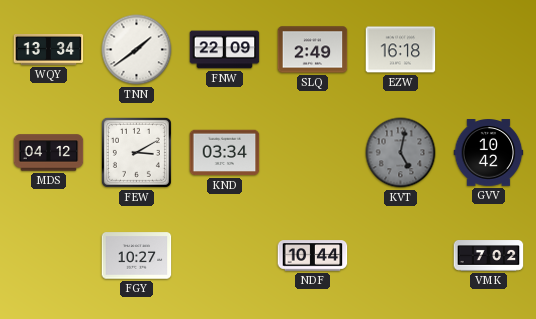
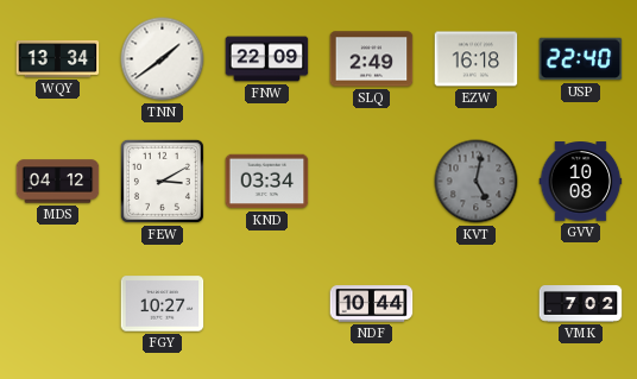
USP: none -> 22:40 (581, 59)
GVV: 10:42 -> 10:08 (581, 182)
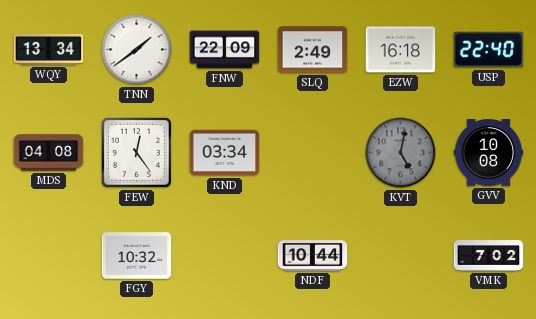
MDS: 04:12 -> 04:08 (49, 153)
FEW: 3:10 -> 12:24 (136, 152)
FGY: 10:27 -> 10:32 (137, 256)
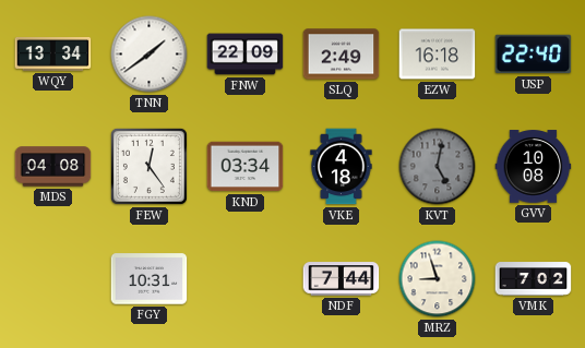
VKE: none -> 4:18 (342, 167)
FGY: 10:32 -> 10:31 (150, 279)
NDF: 10:44 -> 7:44 (342, 279)
MRZ: none -> 8:57 (438, 279)
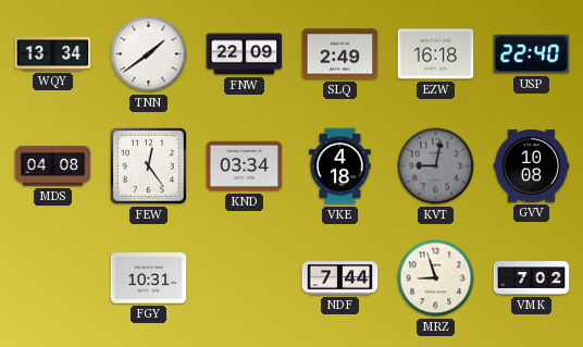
KVT: 5:02 -> 9:02 (436, 166)
